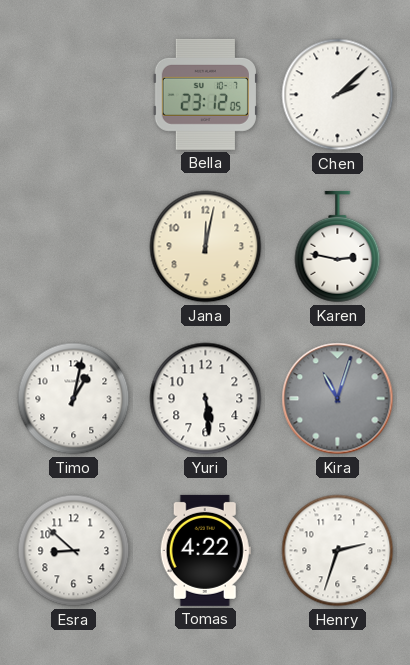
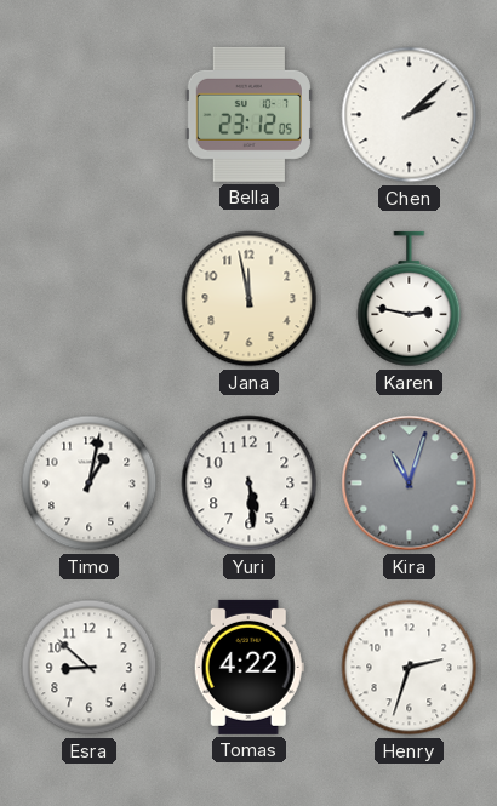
Jana: 12:02 -> 11:58 (250, 299)
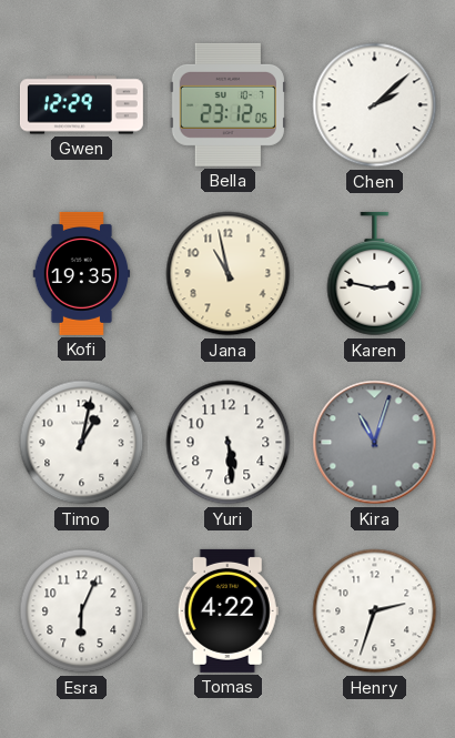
Gwen: none -> 12:29 (81, 105)
Kofi: none -> 19:35 (82, 273)
Jana: 11:58 -> 10:58 (229, 274)
Esra: 8:52 -> 6:04 (82, 611)
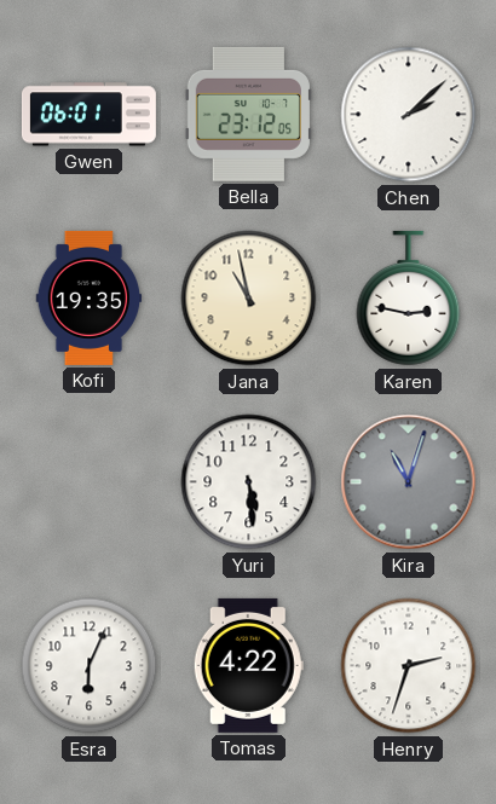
Gwen: 12:29 -> 06:01 (88, 115)
Timo: 1:02 -> none (82, 443)
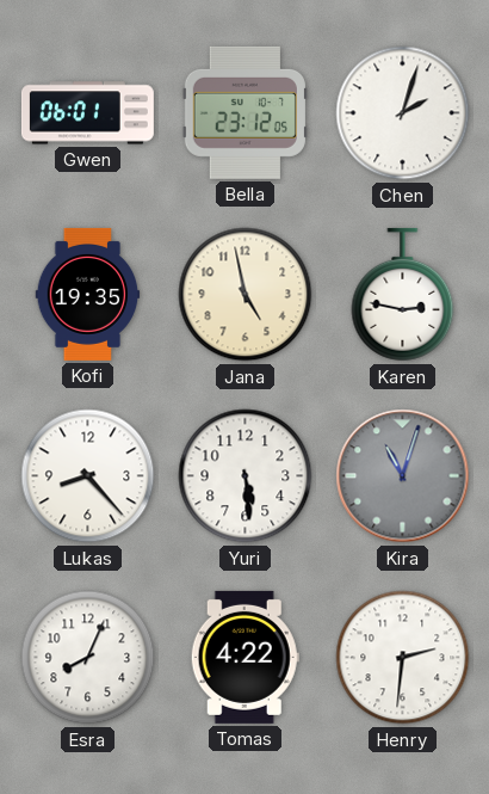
Chen: 2:08 -> 2:03 (403, 113)
Jana: 10:58 -> 4:58 (246, 295)
Lukas: none -> 8:23 (88, 476)
Esra: 6:04 -> 8:04 (88, 658)
Henry: 2:33 -> 2:31 (403, 658)
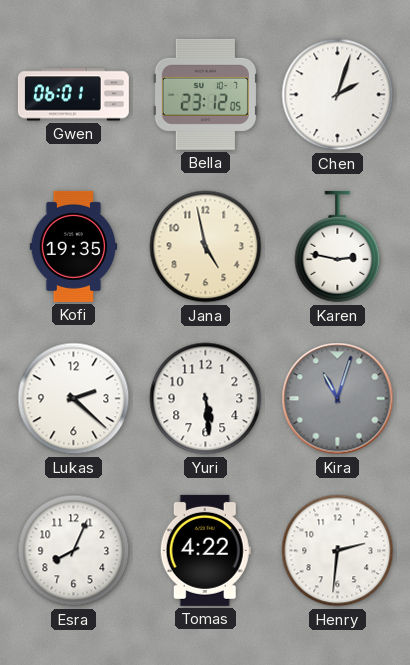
Lukas: 8:23 -> 2:22 (74, 399)
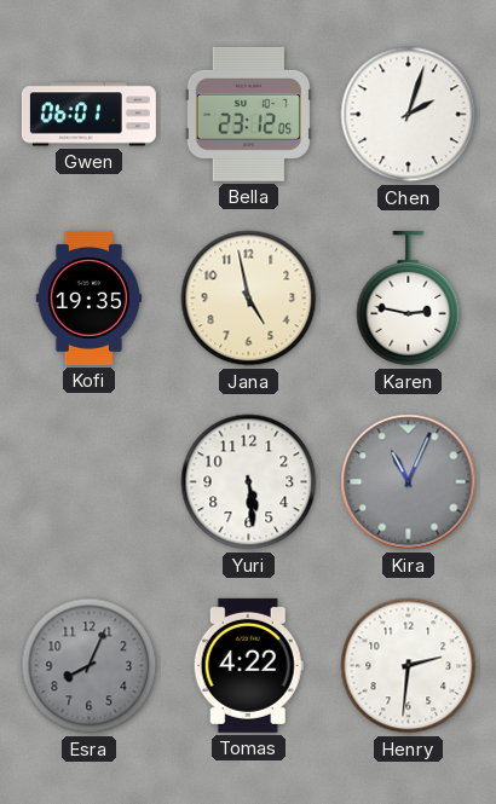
Lukas: 2:22 -> none (74, 399)
Kira: 11:03 -> 11:04 (409, 482)
Esra dial: white -> grey (90, 666)
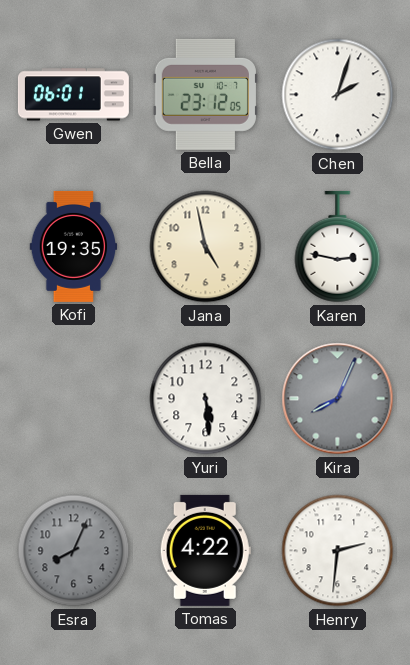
Kira: 11:04 -> 8:04 (338, 399)
